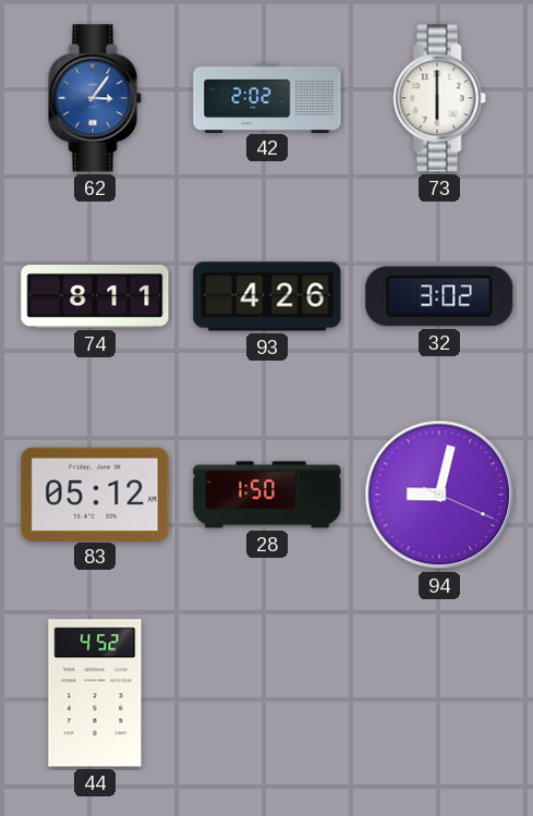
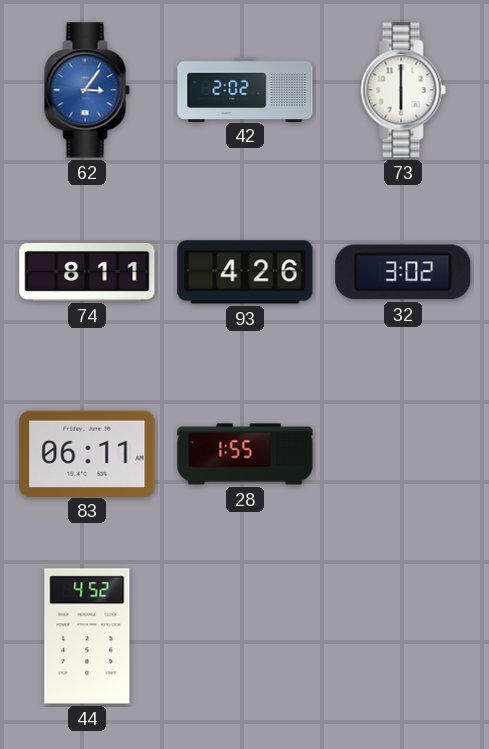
83: 05:12 -> 06:11 (87, 453)
28: 1:50 -> 1:55 (245, 454)
94: 9:02 -> none (439, 495)
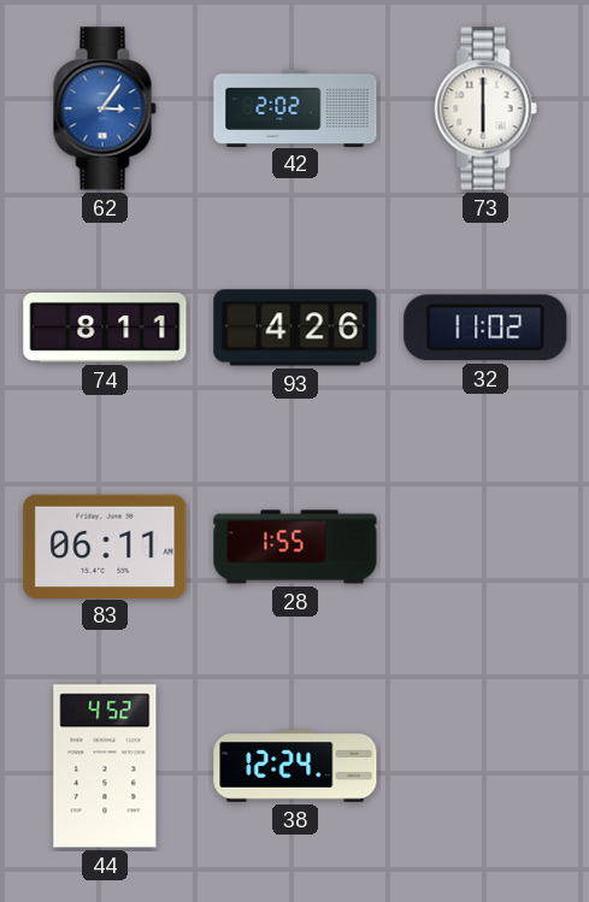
32: 3:02 -> 11:02 (485, 328)
38: none -> 12:24 (295, 767)
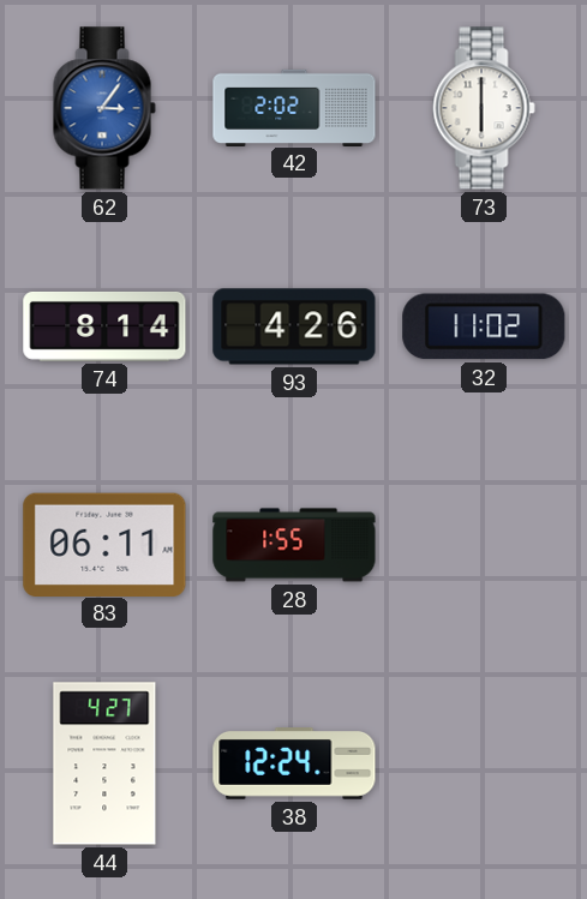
74: 8:11 -> 8:14 (104, 326)
44: 4:52 -> 4:27 (104, 763)
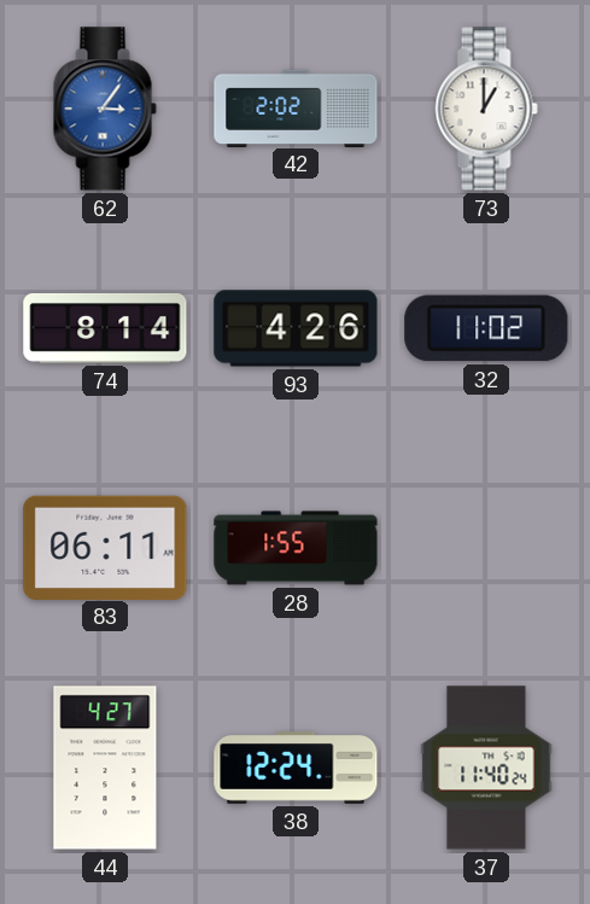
73: 6:00 -> 1:00 (486, 109)
37: none -> 11:40 (486, 768)
